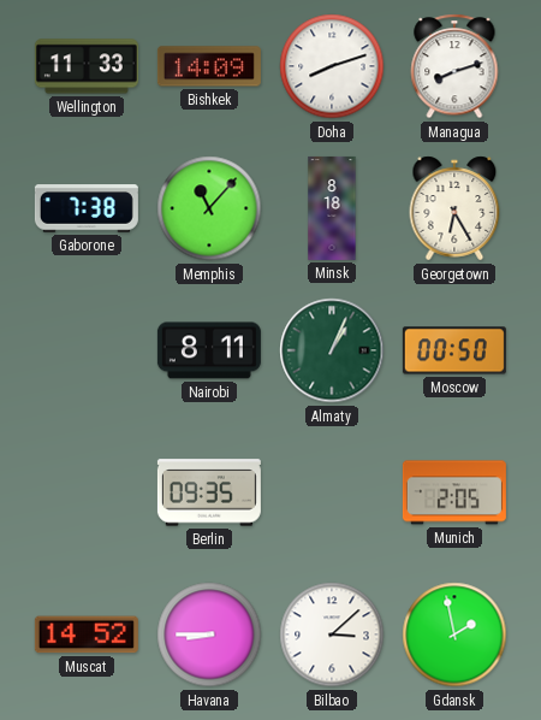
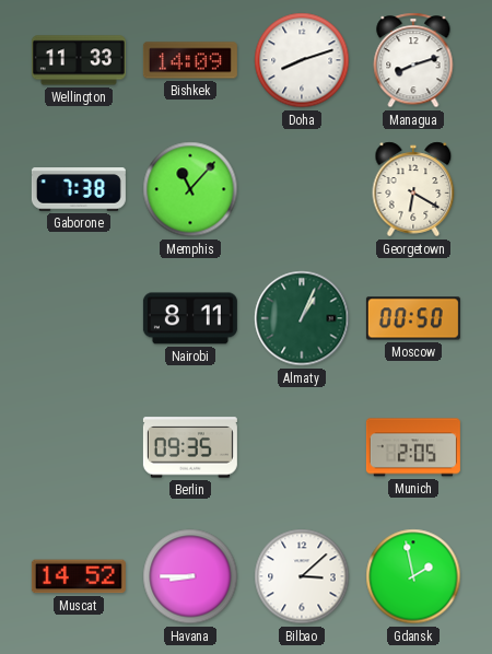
Minsk: 8:18 -> none (332, 208)
Georgetown: 6:25 -> 6:20 (413, 189)
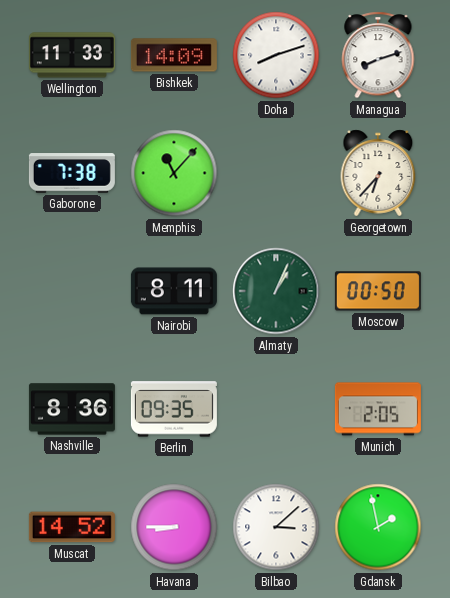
Georgetown: 6:20 -> 6:37 (378, 173)
Nashville: none -> 8:36 (72, 409)
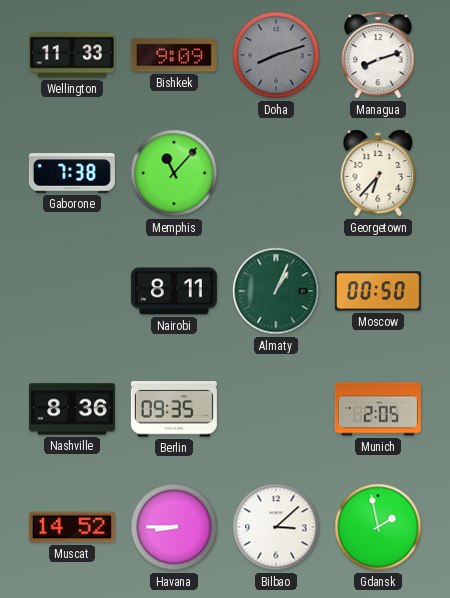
Bishkek: 14:09 -> 9:09 (174, 55)
Doha dial: white -> grey (276, 55)
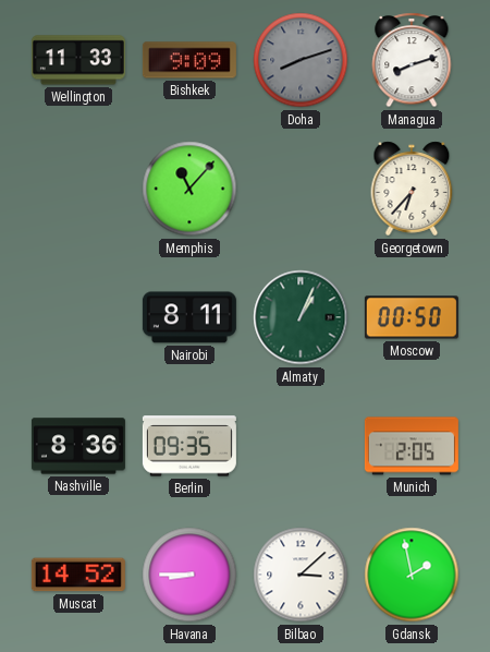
Gaborone: 7:38 -> none (72, 173)
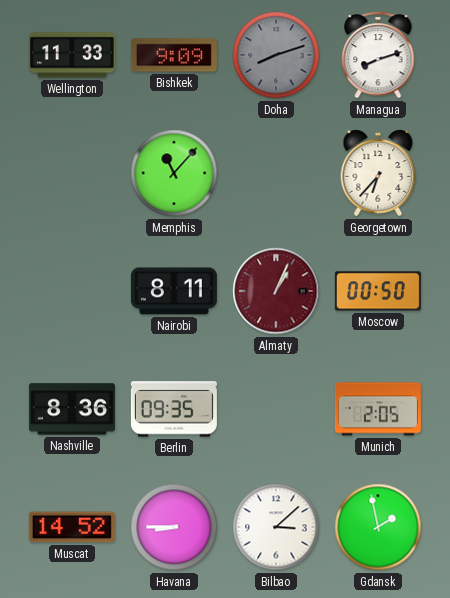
Almaty dial: green -> burgundy (276, 291)
